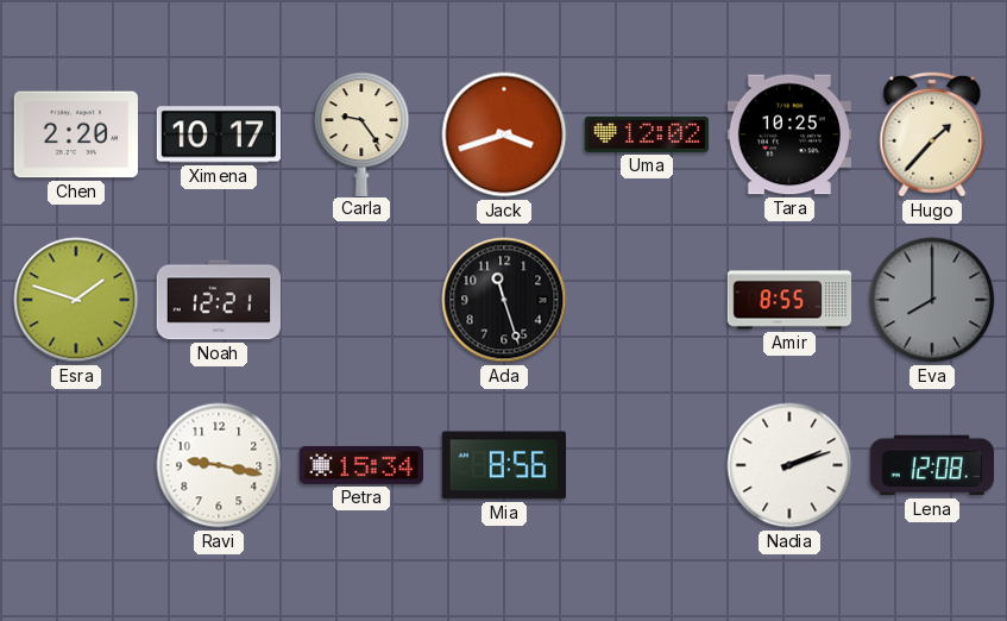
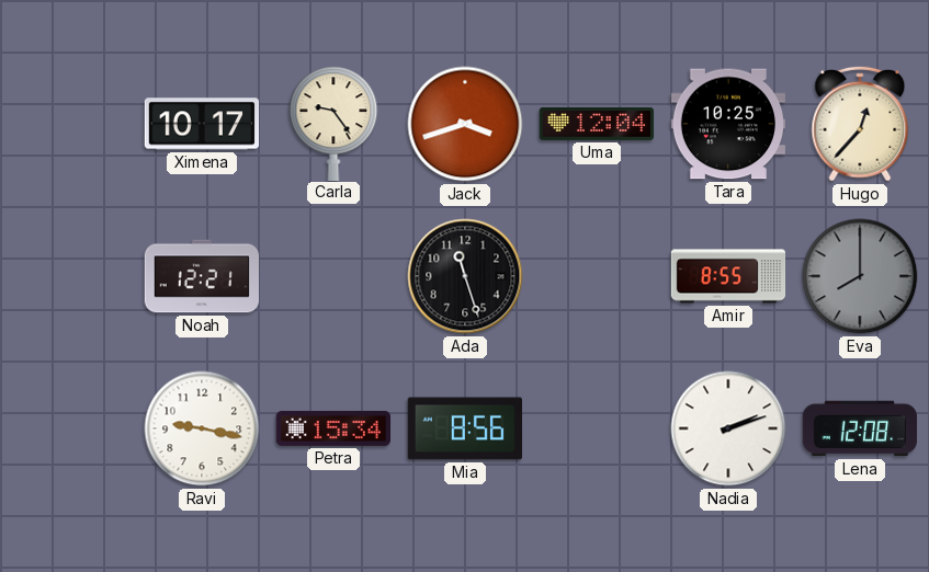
Chen: 2:20 -> none (75, 134)
Uma: 12:02 -> 12:04 (597, 124)
Hugo: 1:37 -> 12:37 (860, 124)
Esra: 1:48 -> none (76, 300)
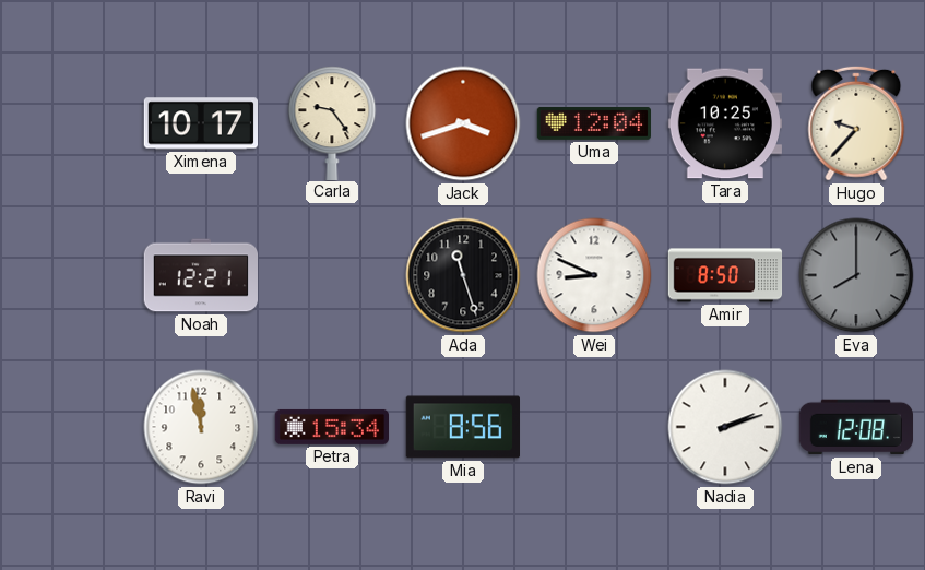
Hugo: 12:37 -> 9:37 (856, 123)
Wei: none -> 8:49 (594, 275)
Amir: 8:55 -> 8:50 (725, 275)
Ravi: 9:17 -> 11:58 (201, 427)
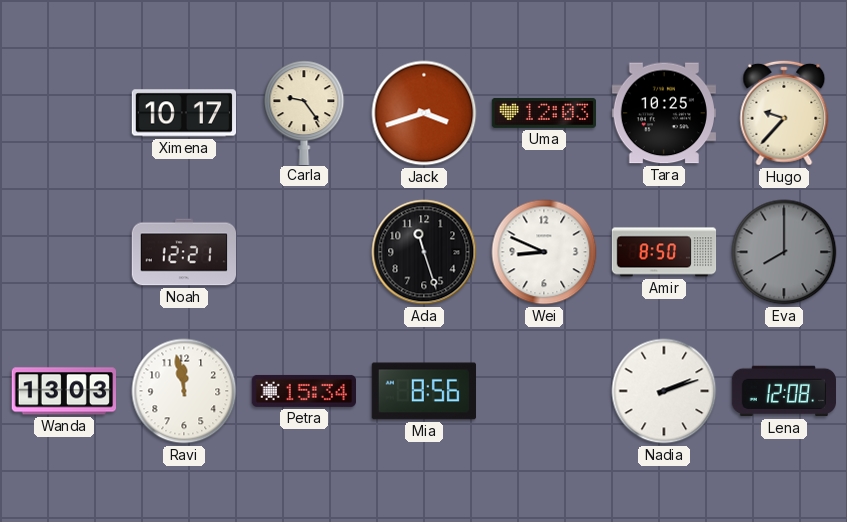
Uma: 12:04 -> 12:03 (544, 113)
Wanda: none -> 13:03 (63, 391)
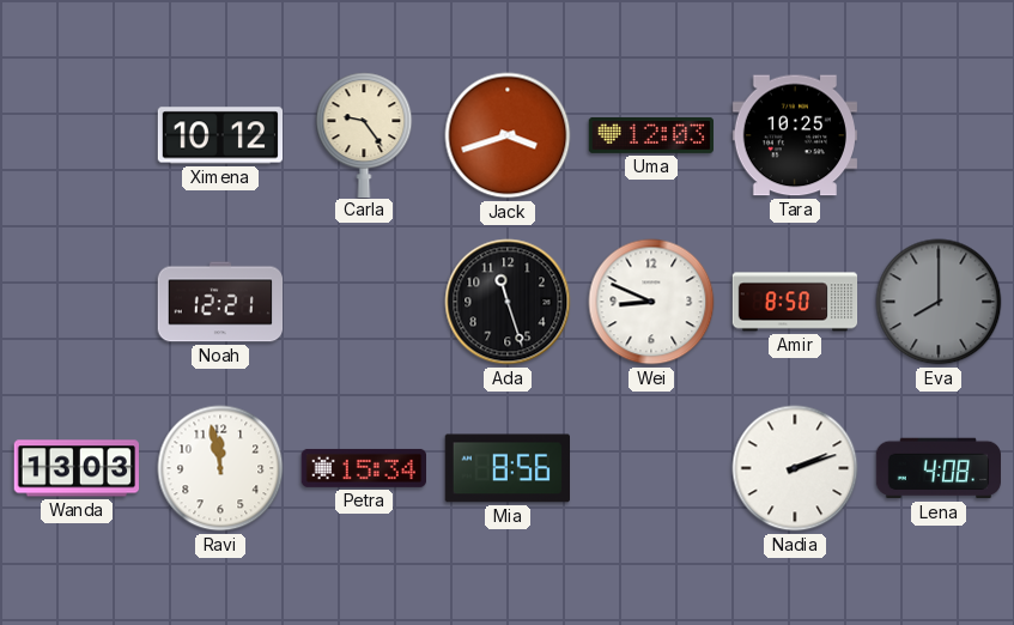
Ximena: 10:17 -> 10:12 (219, 135)
Hugo: 9:37 -> none (784, 113)
Lena: 12:08 -> 4:08 (937, 468)
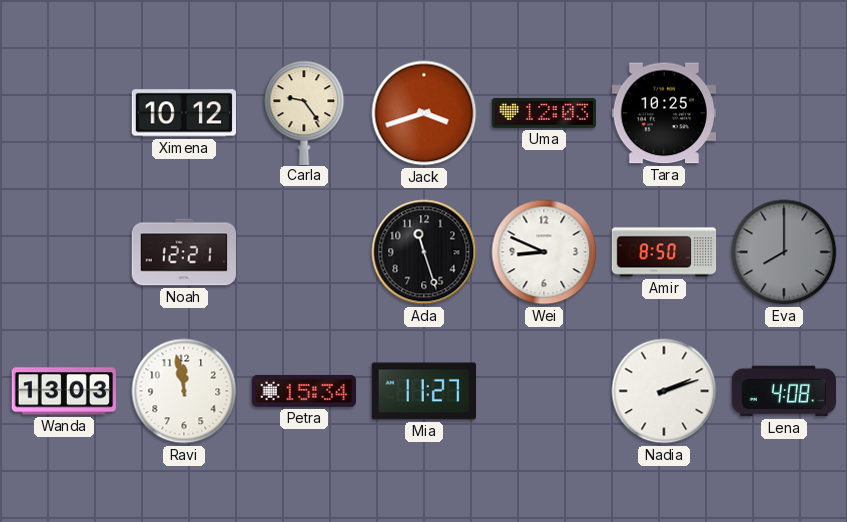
Mia: 8:56 -> 11:27 (423, 391)
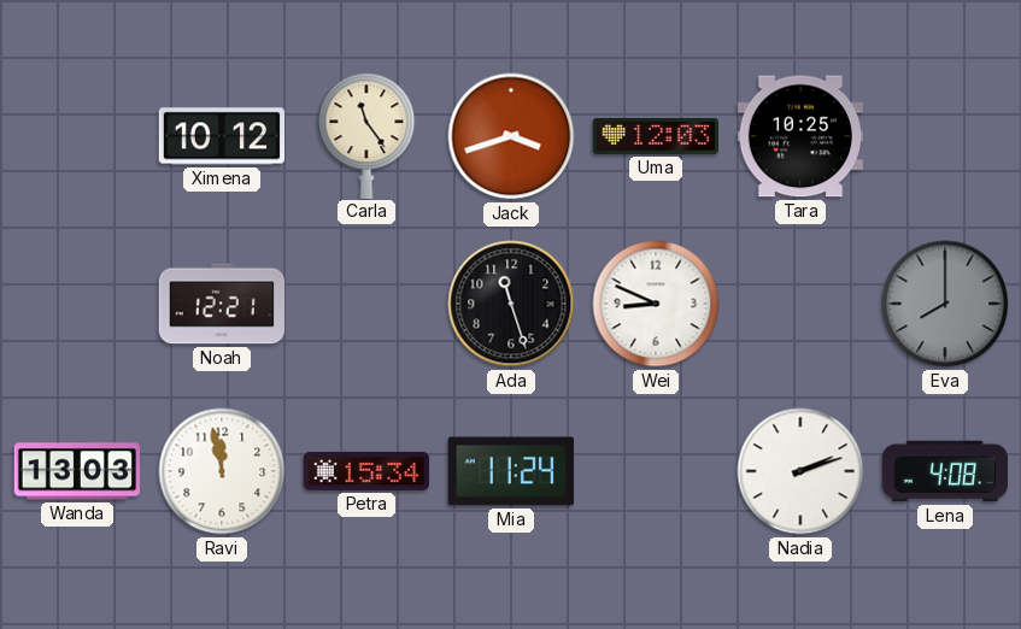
Carla: 9:24 -> 11:24 (366, 135)
Amir: 8:50 -> none (664, 252)
Mia: 11:27 -> 11:24 (510, 471)
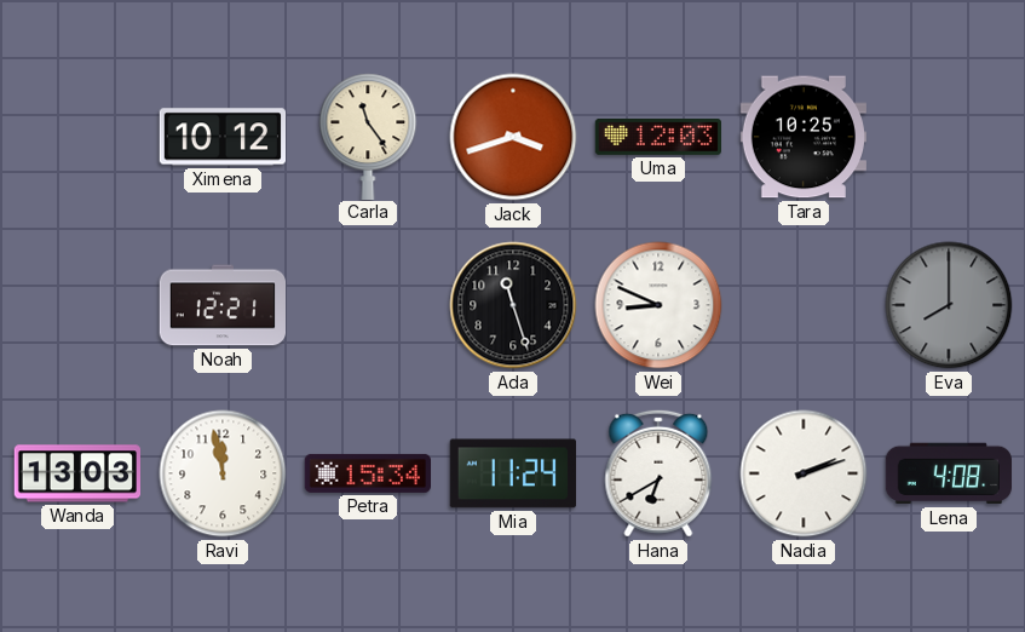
Hana: none -> 6:40 (658, 473)
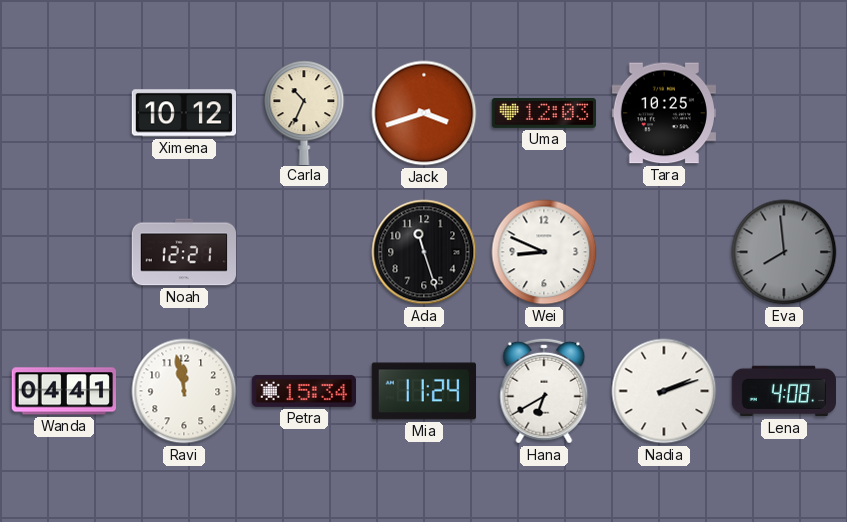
Carla: 11:24 -> 10:34 (304, 112)
Eva: 8:00 -> 7:59 (784, 252)
Wanda: 13:03 -> 04:41 (63, 391)
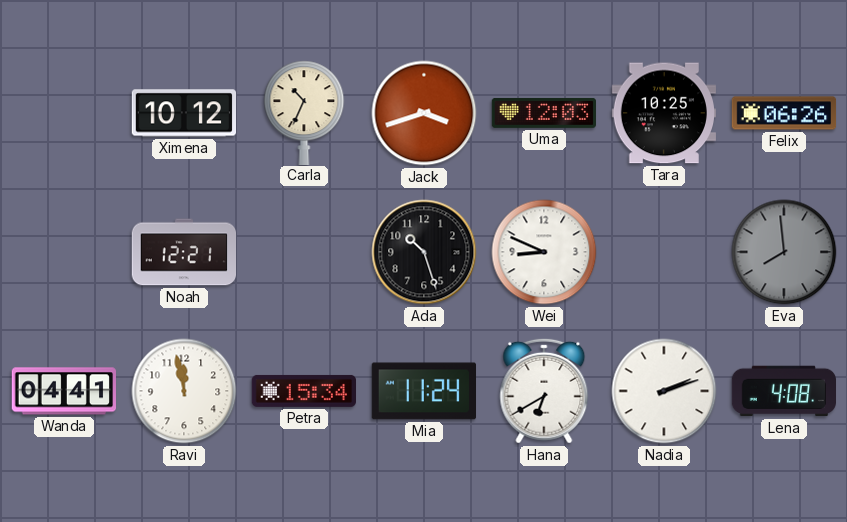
Felix: none -> 06:26 (784, 113)
Ada: 11:27 -> 10:27 (424, 252)
